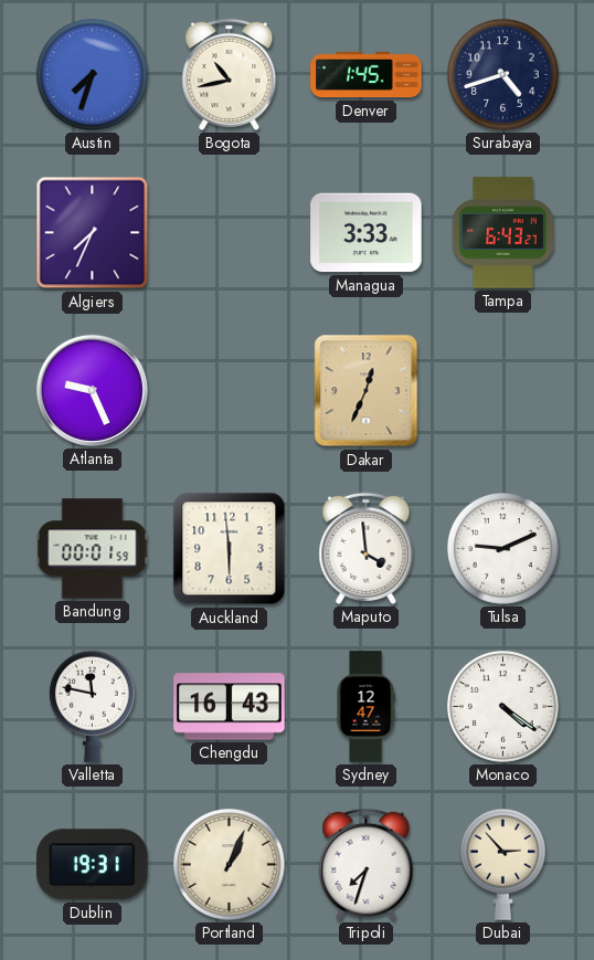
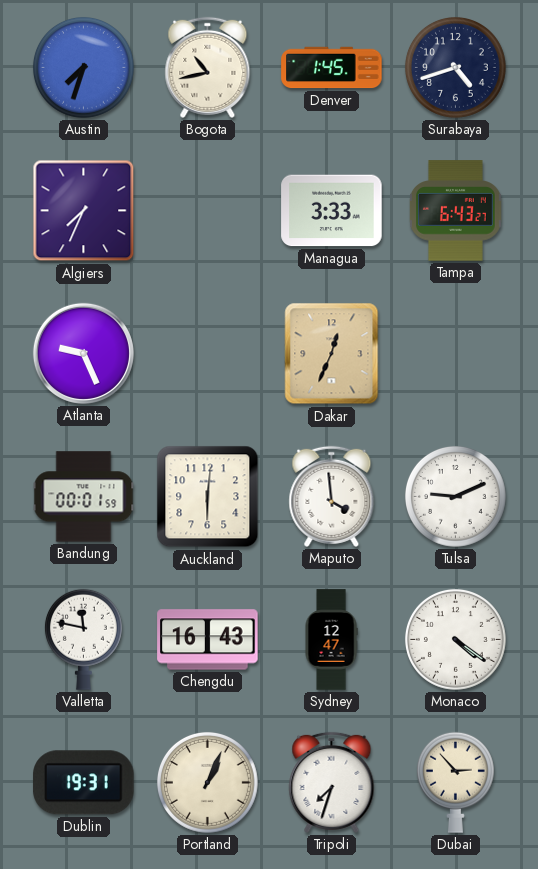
Auckland: 5:59 -> 6:01 (208, 497)
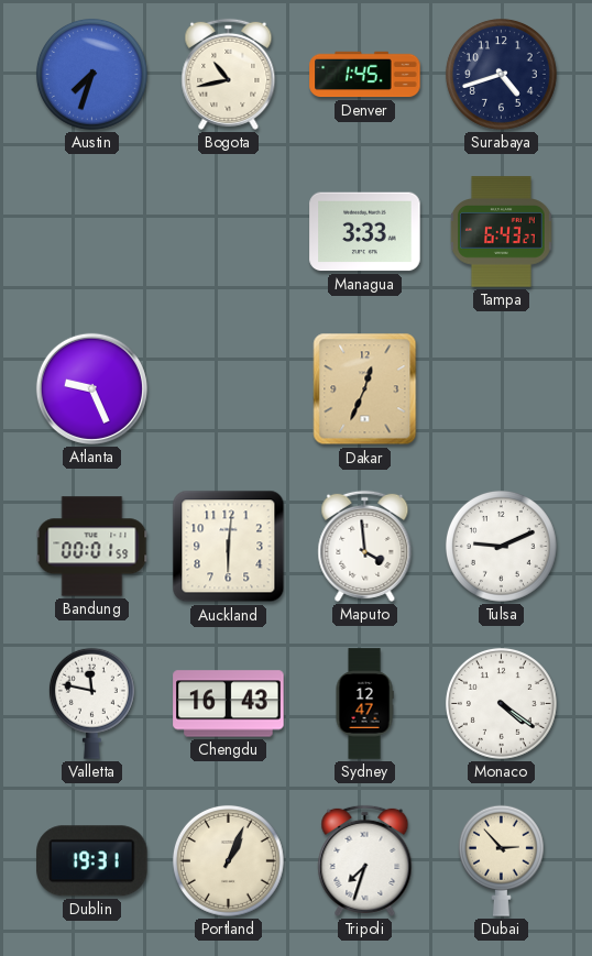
Algiers: 7:34 -> none (84, 211)
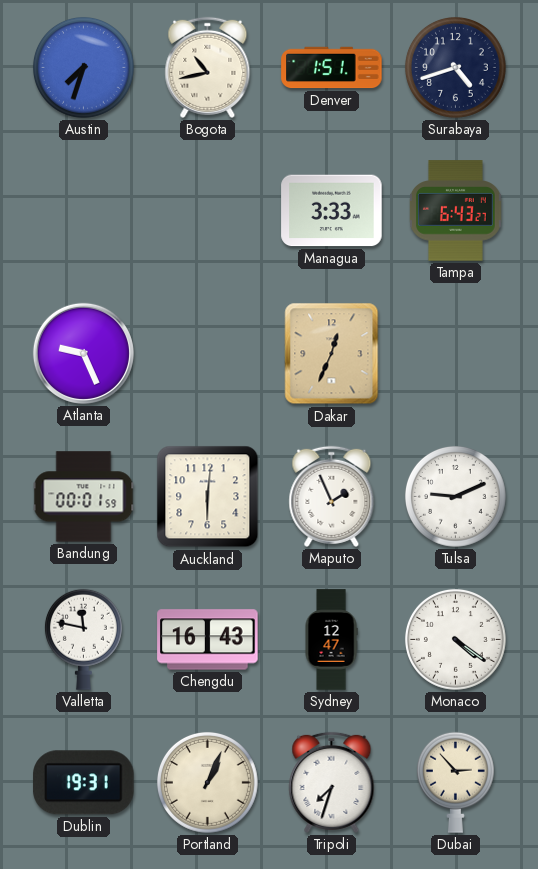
Denver: 1:45 -> 1:51 (332, 68)
Maputo: 3:59 -> 1:56 (332, 496)
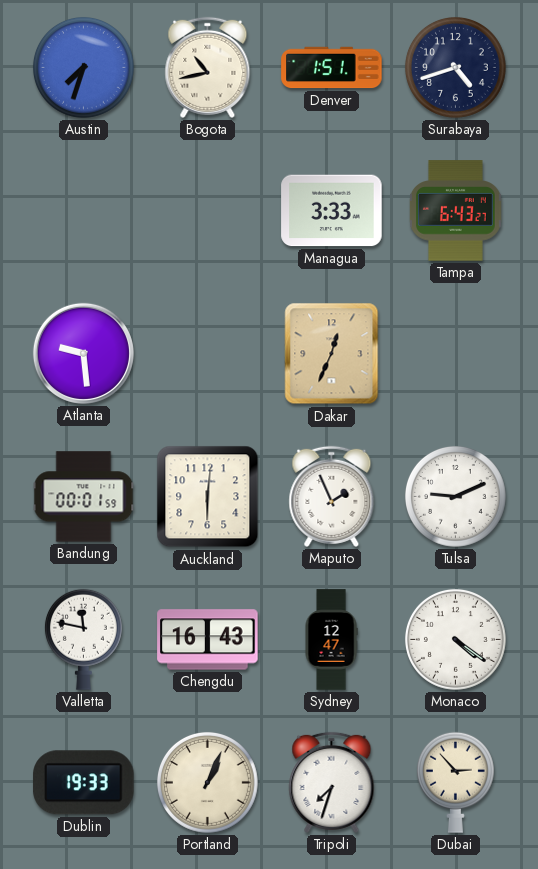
Atlanta: 9:26 -> 9:29 (83, 353)
Dublin: 19:31 -> 19:33 (84, 783)
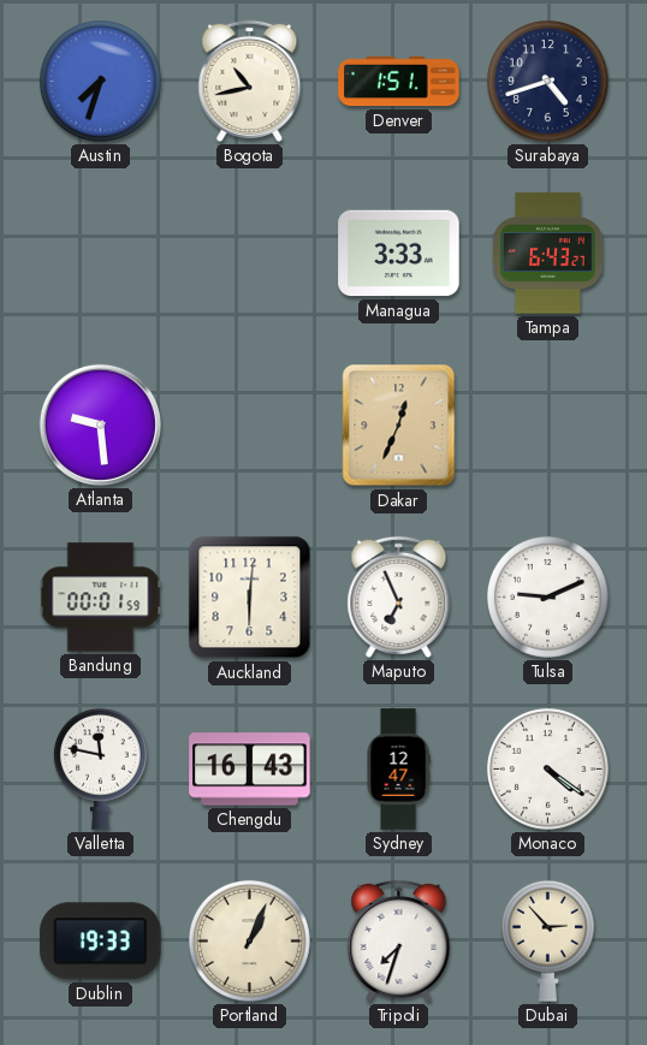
Maputo: 1:56 -> 6:56 (399, 596)
